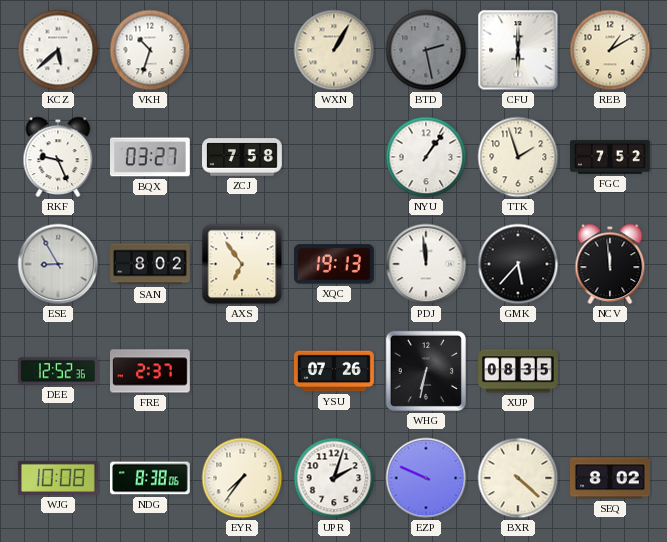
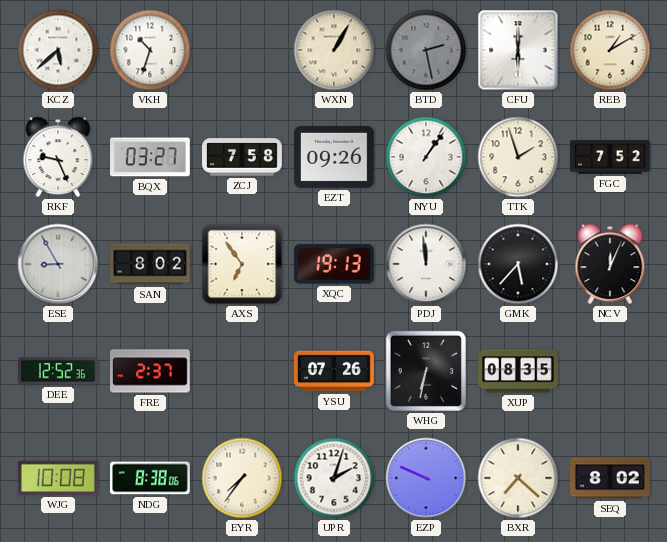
EZT: none -> 09:26 (335, 157)
NCV: 11:59 -> 12:04 (610, 264)
BXR: 4:22 -> 7:22 (518, 478)
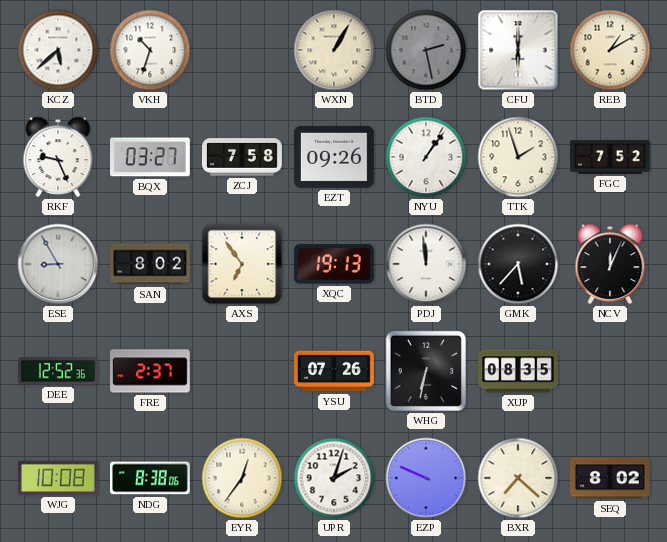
EYR: 7:36 -> 12:36 (242, 478)
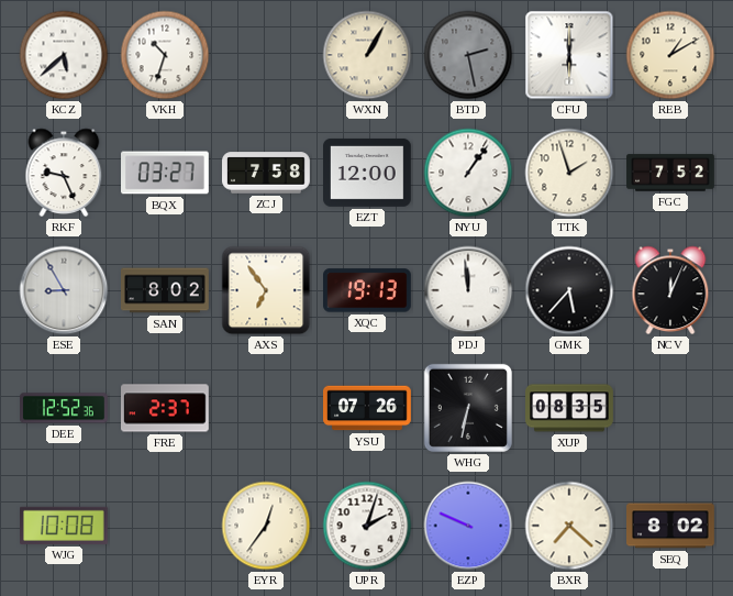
EZT: 09:26 -> 12:00 (368, 173)
NDG: 8:38 -> none (151, 478)
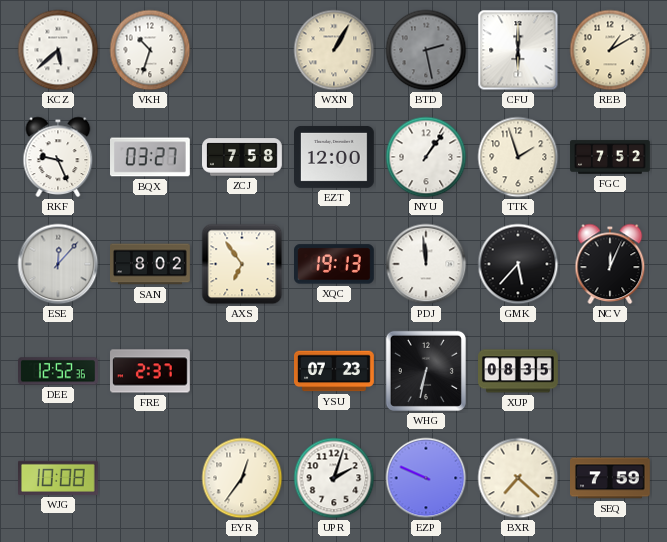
ESE: 8:55 -> 12:07 (58, 264)
YSU: 07:26 -> 07:23 (334, 371)
SEQ: 8:02 -> 7:59 (611, 478)
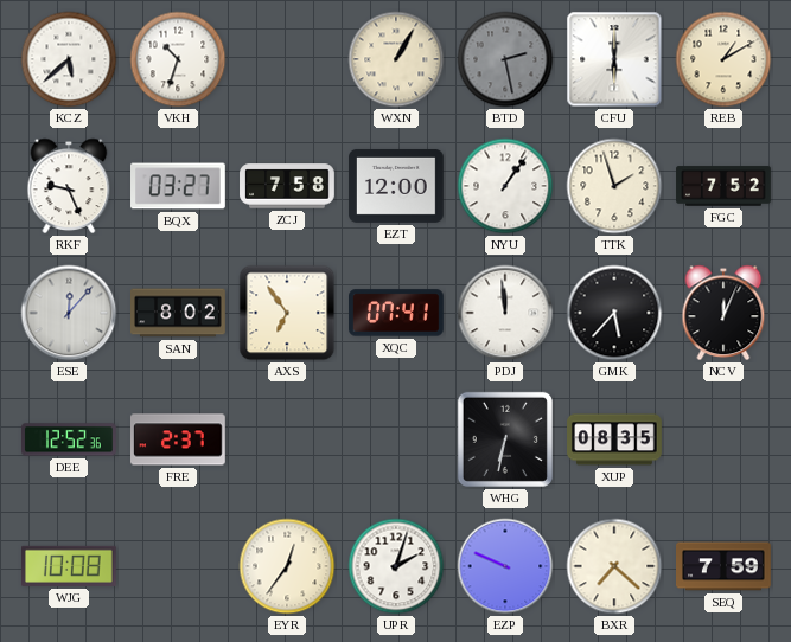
XQC: 19:13 -> 07:41 (397, 313)
YSU: 07:23 -> none (334, 371)
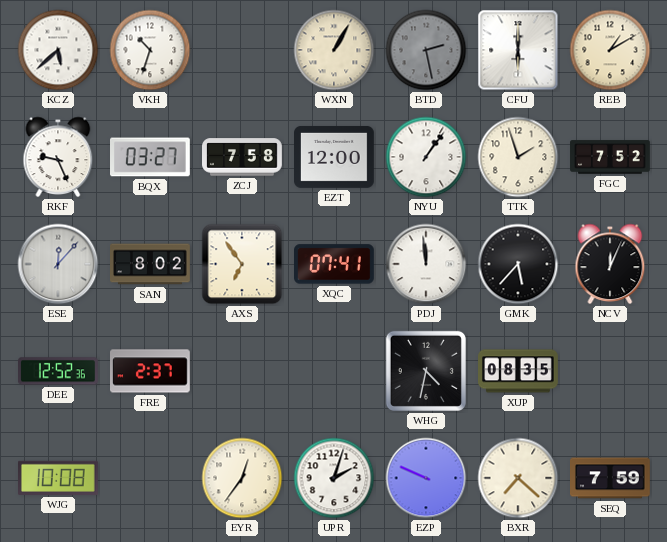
WHG: 6:32 -> 4:32 (426, 371)
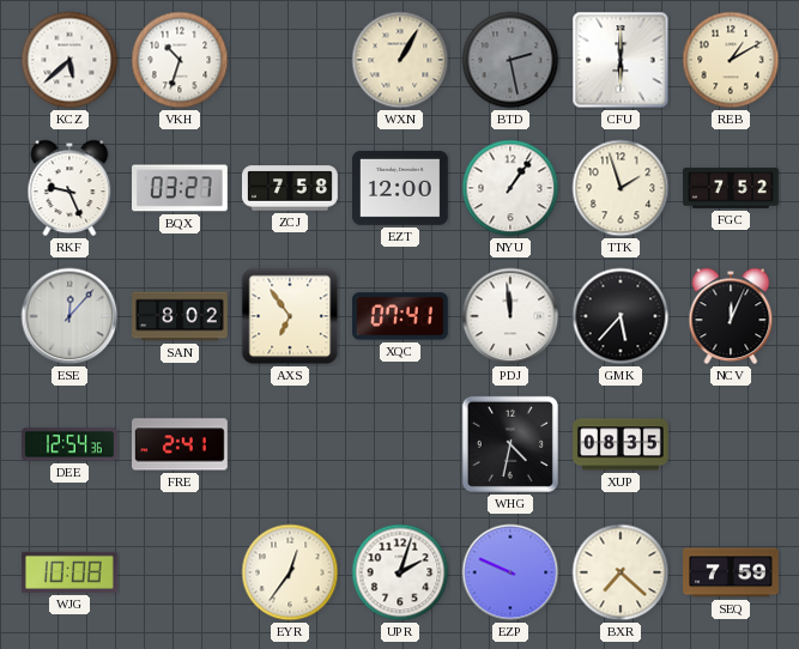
DEE: 12:52 -> 12:54 (71, 444)
FRE: 2:37 -> 2:41 (181, 444)
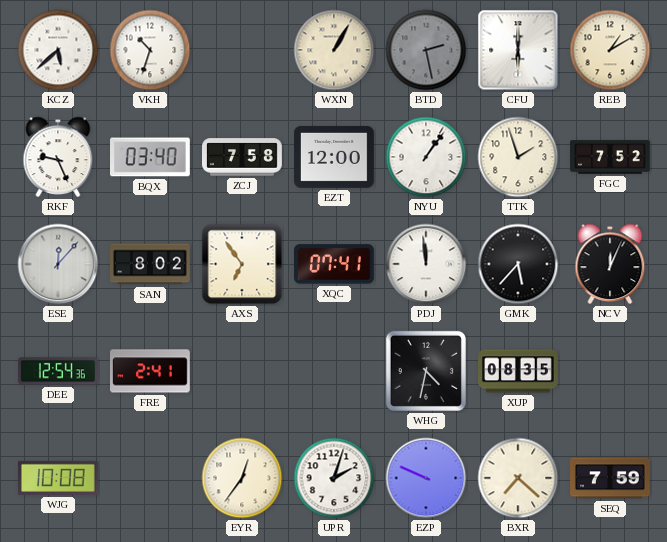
BQX: 03:27 -> 03:40 (151, 157)
